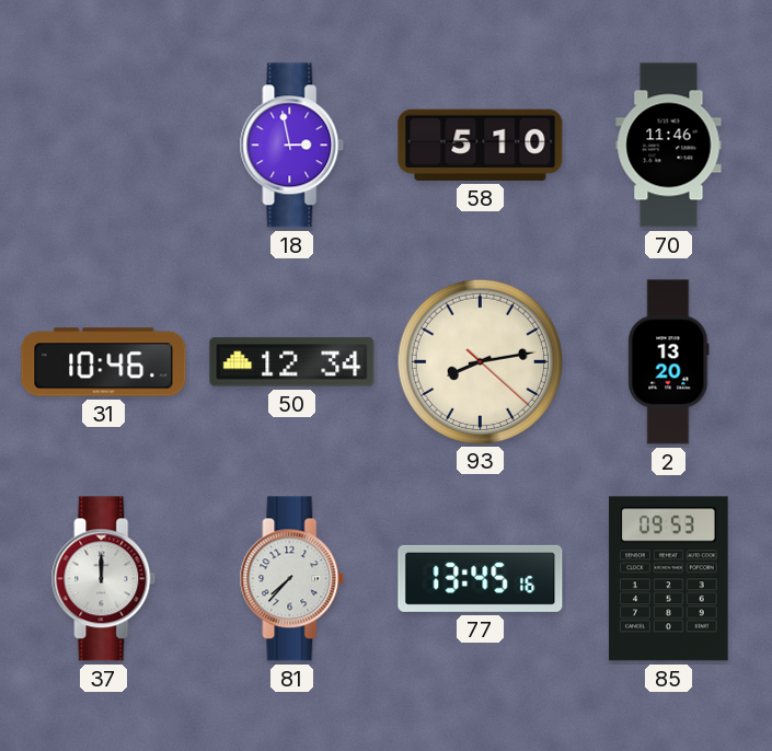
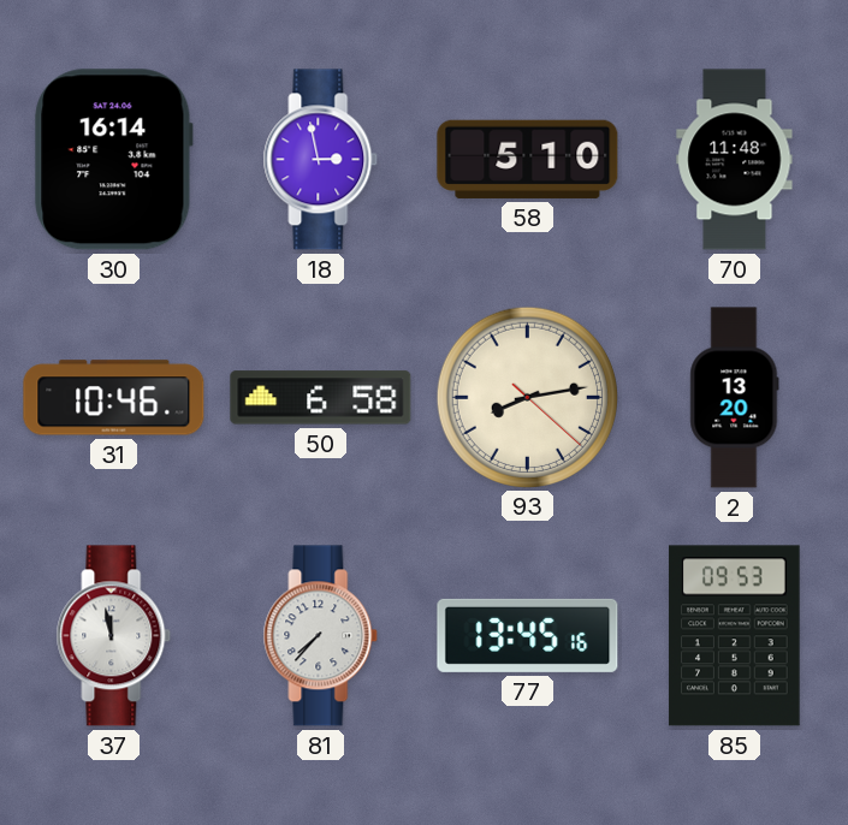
30: none -> 16:14 (114, 160)
70: 11:46 -> 11:48 (735, 160)
50: 12:34 -> 6:58 (321, 398)
37: 12:00 -> 11:58 (114, 636)
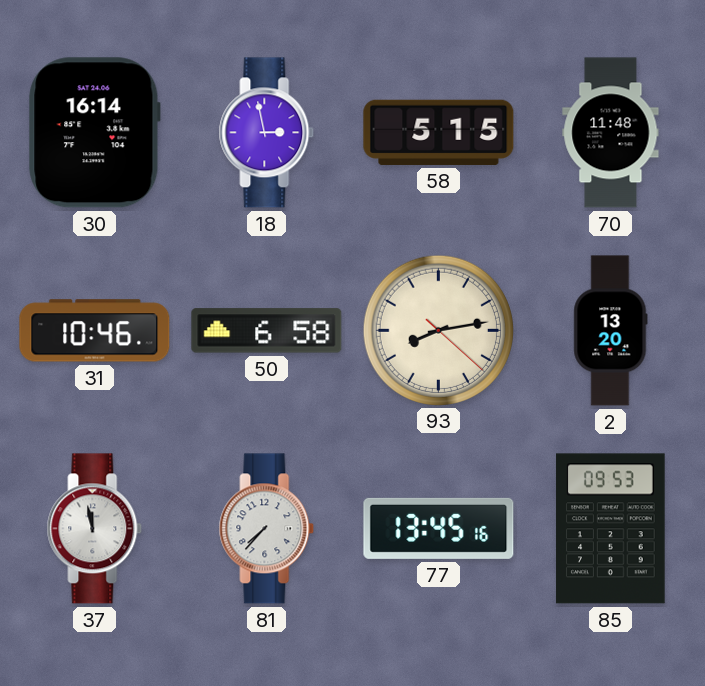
58: 5:10 -> 5:15 (439, 132)
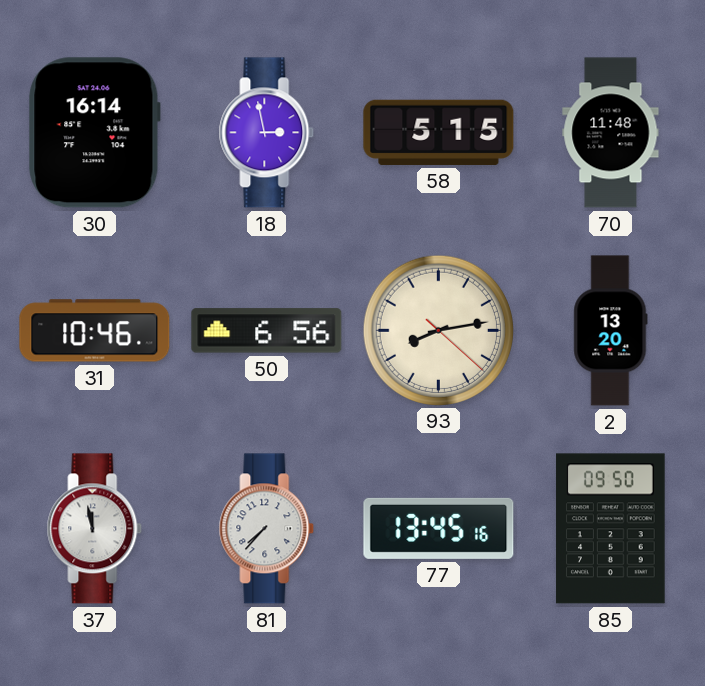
50: 6:58 -> 6:56 (267, 331)
85: 09:53 -> 09:50 (611, 529)
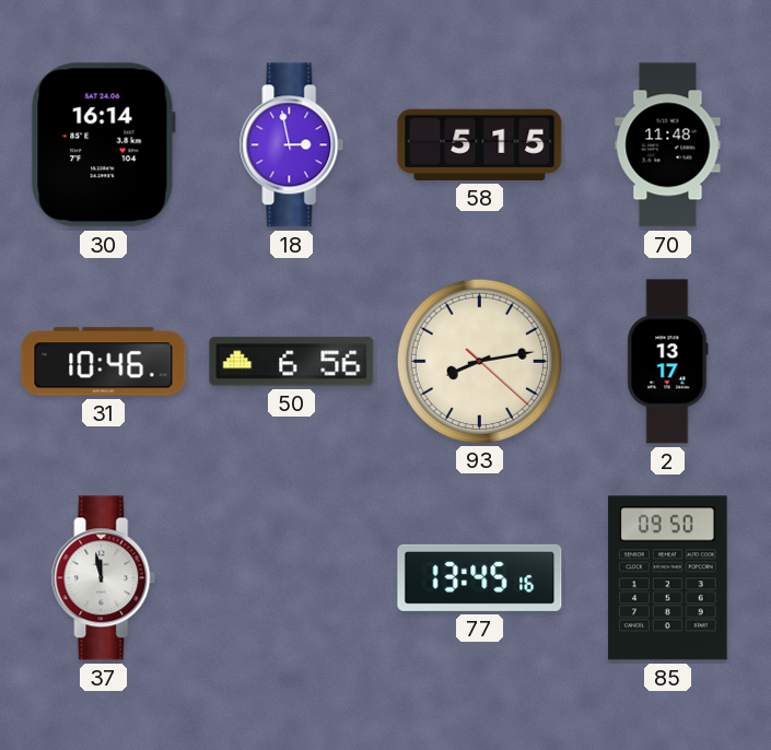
2: 13:20 -> 13:17 (668, 362)
81: 7:37 -> none (267, 529)
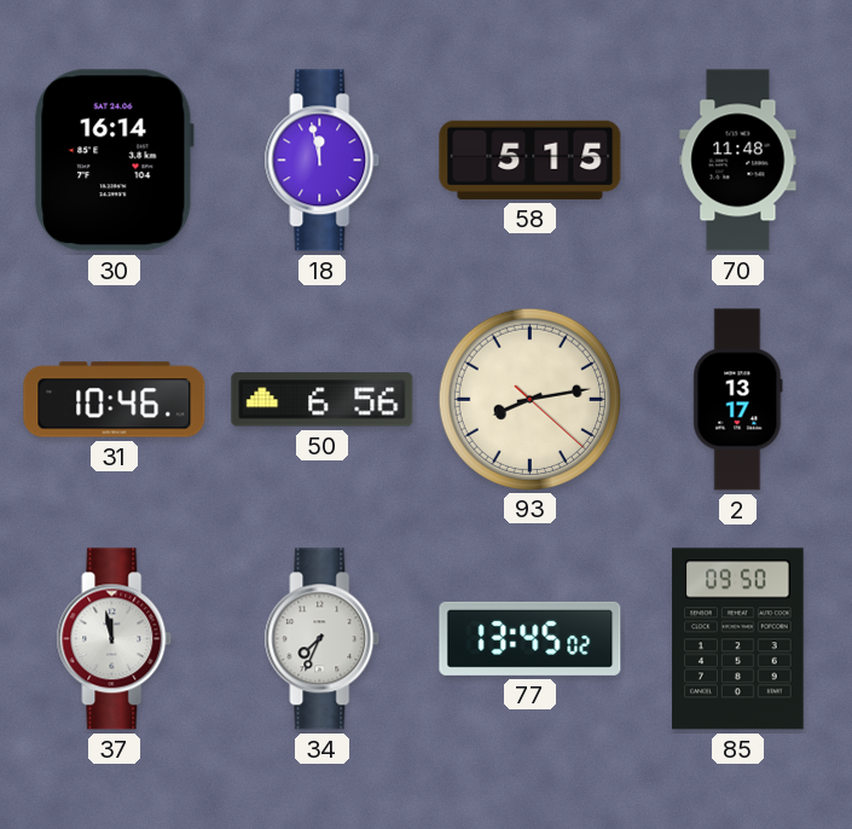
18: 2:58 -> 11:58 (323, 161)
34: none -> 7:34 (323, 639)
77: 13:45:16 -> 13:45:02 (531, 638)
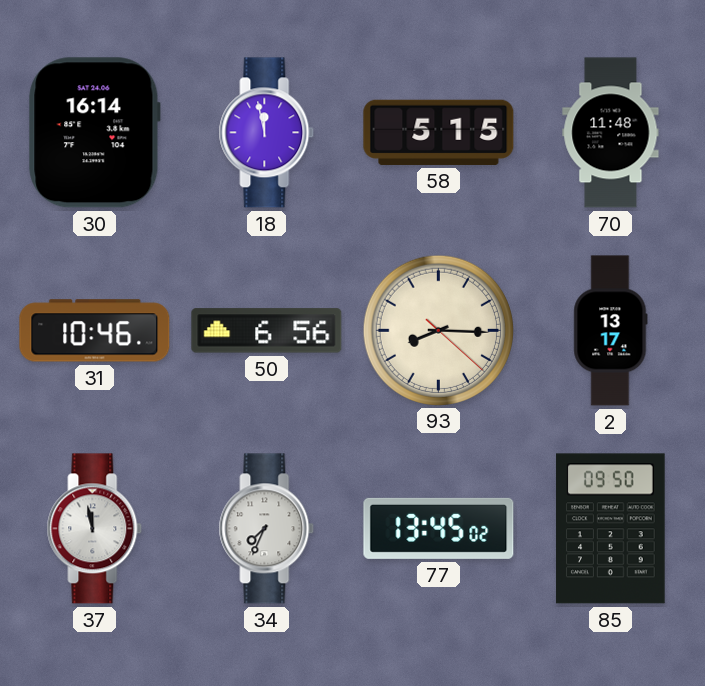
93: 8:13 -> 8:15 (438, 330)
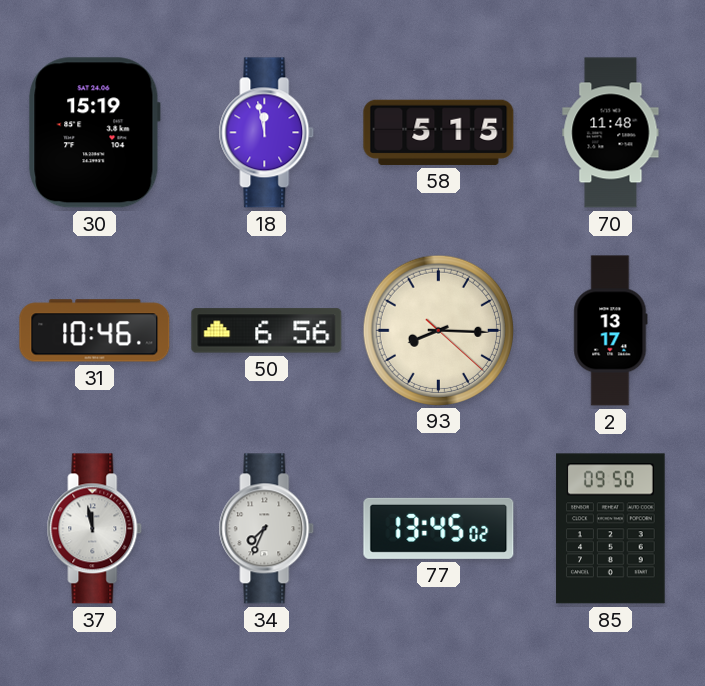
30: 16:14 -> 15:19 (95, 133)
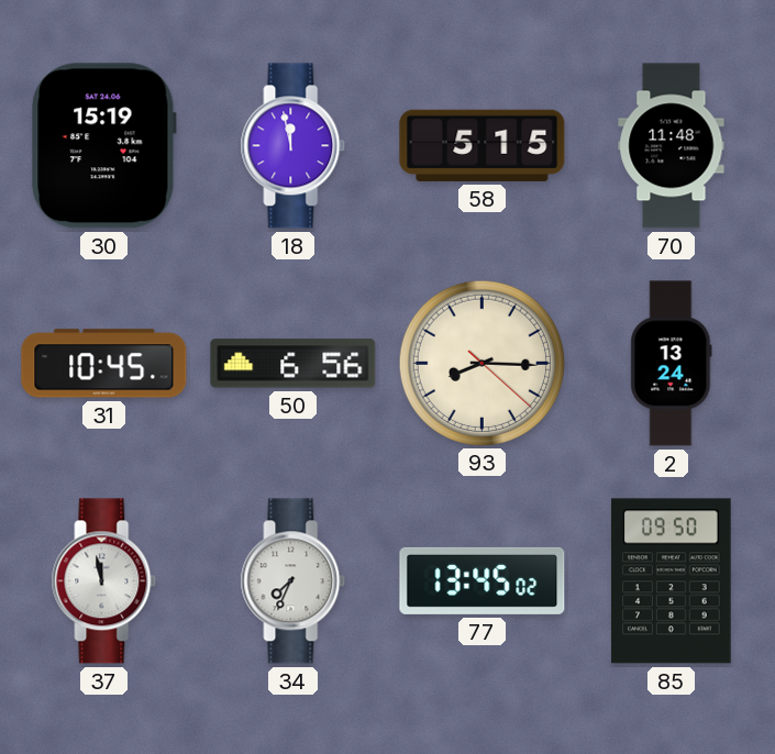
31: 10:46 -> 10:45 (104, 364)
2: 13:17 -> 13:24 (672, 364)
